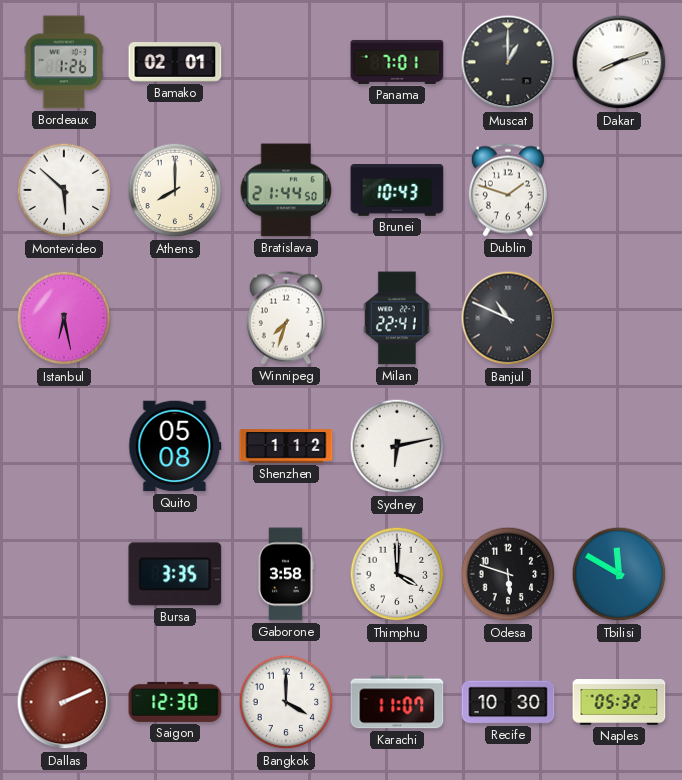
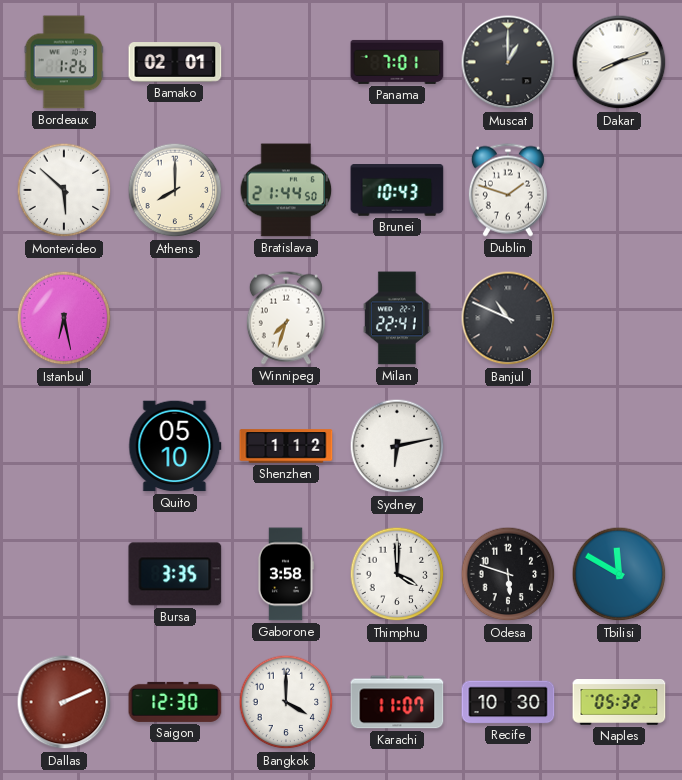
Quito: 05:08 -> 05:10 (175, 446)
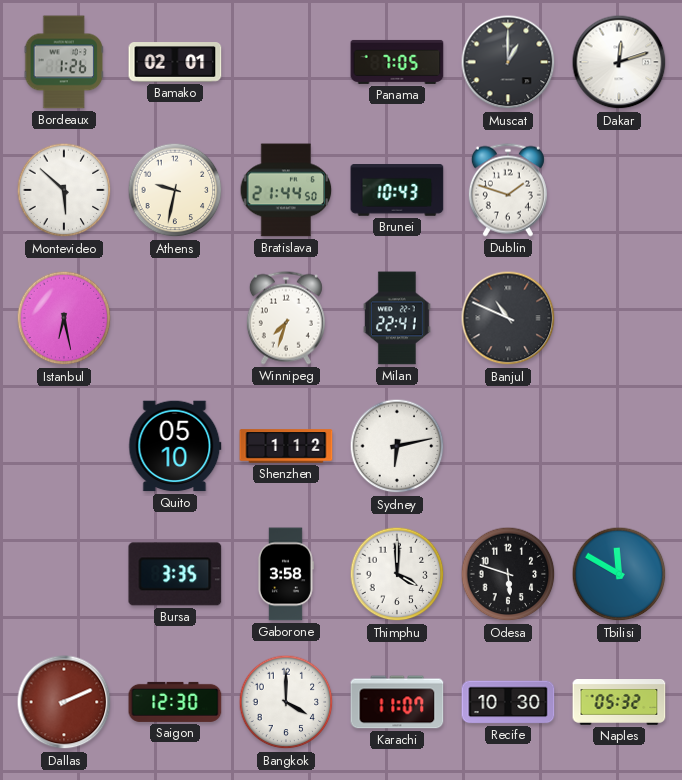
Panama: 7:01 -> 7:05 (397, 62)
Dakar: 8:12 -> 12:12 (619, 62)
Athens: 8:00 -> 9:32 (175, 190)
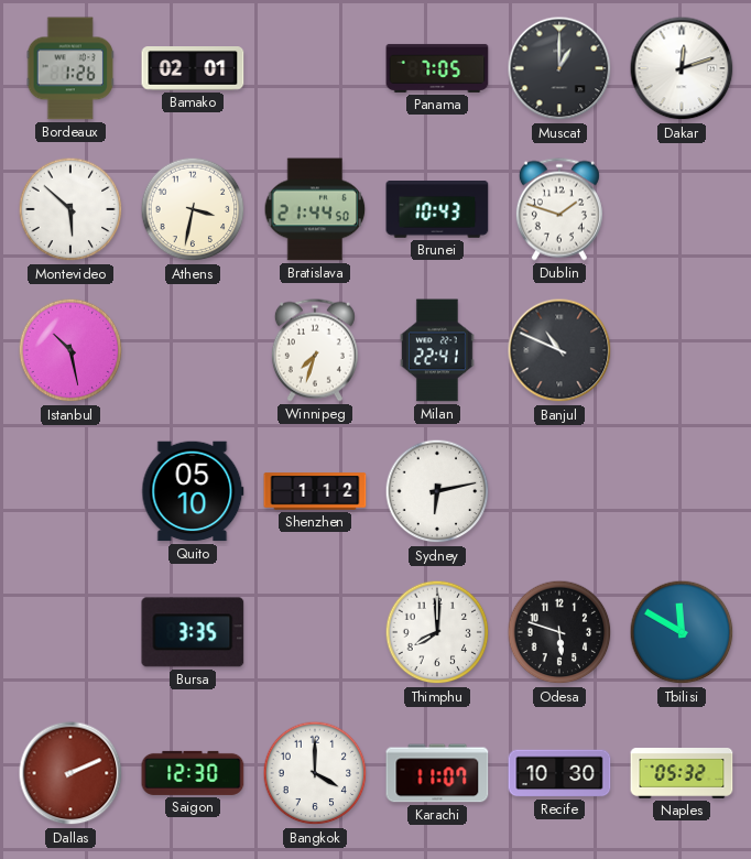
Athens: 9:32 -> 3:32 (193, 209)
Istanbul: 6:28 -> 10:28 (70, 350)
Gaborone: 3:58 -> none (285, 574)
Thimphu: 4:00 -> 8:00 (437, 632)
